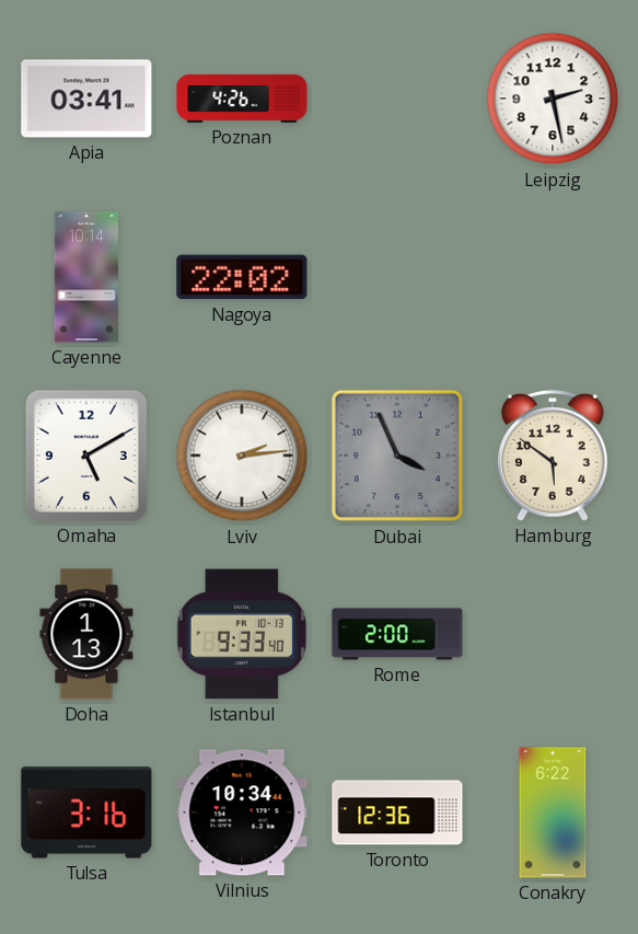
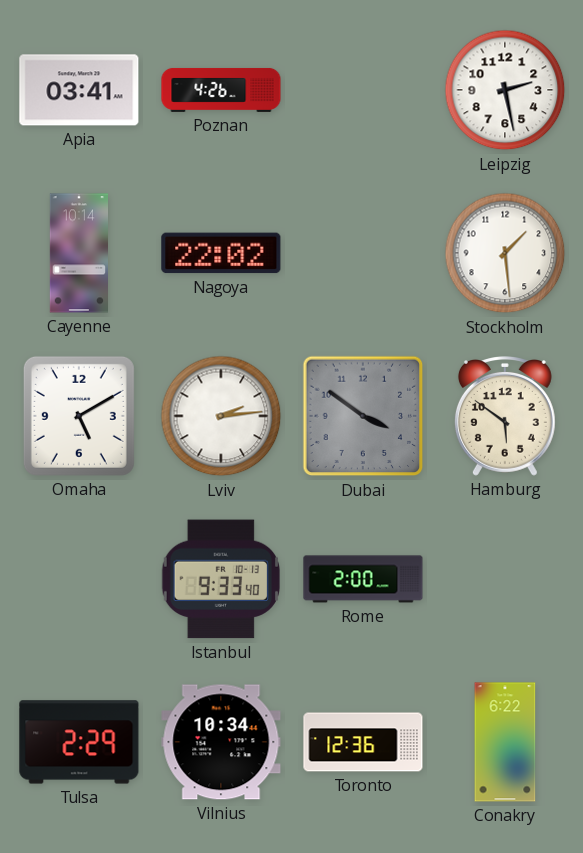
Stockholm: none -> 1:29 (505, 253)
Dubai: 3:56 -> 3:51 (363, 416)
Doha: 1:13 -> none (86, 634)
Tulsa: 3:16 -> 2:29 (79, 742)
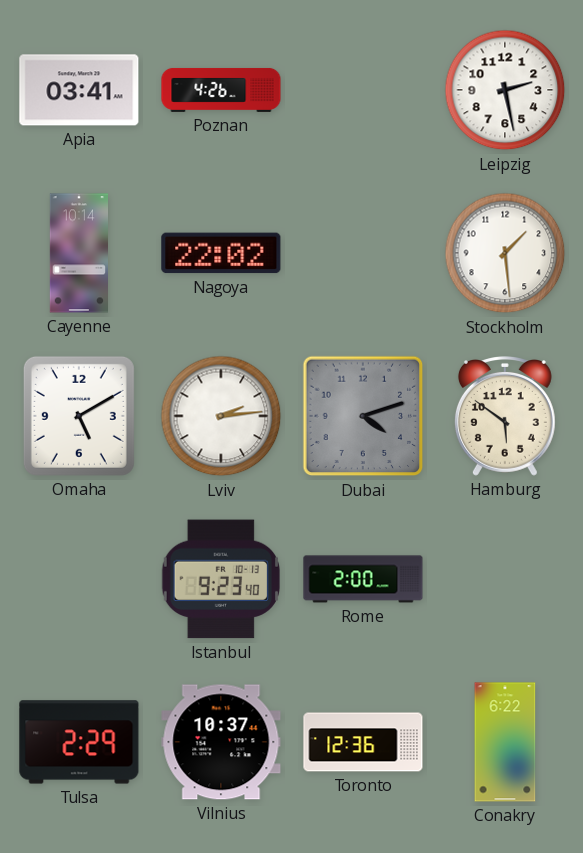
Dubai: 3:51 -> 4:12 (363, 416)
Istanbul: 9:33 -> 9:23 (220, 579)
Vilnius: 10:34 -> 10:37 (221, 742)
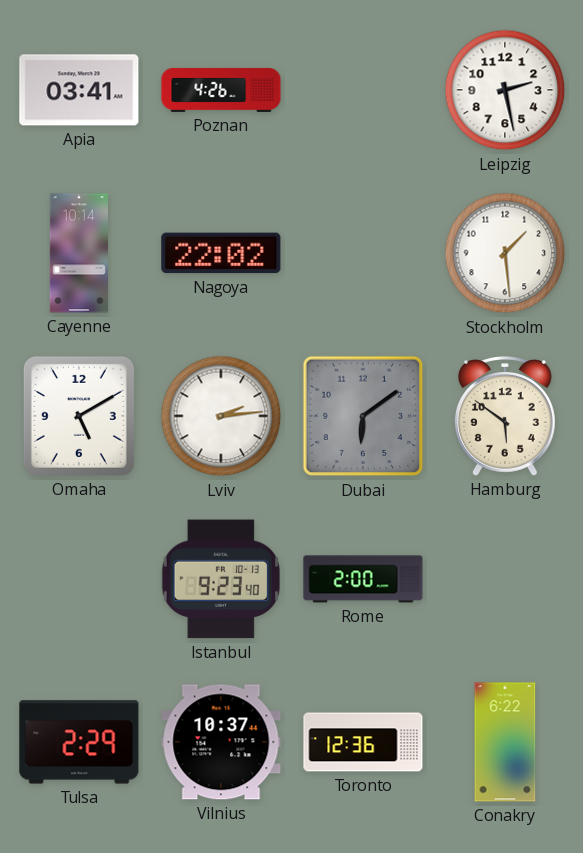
Dubai: 4:12 -> 6:09 (363, 416)
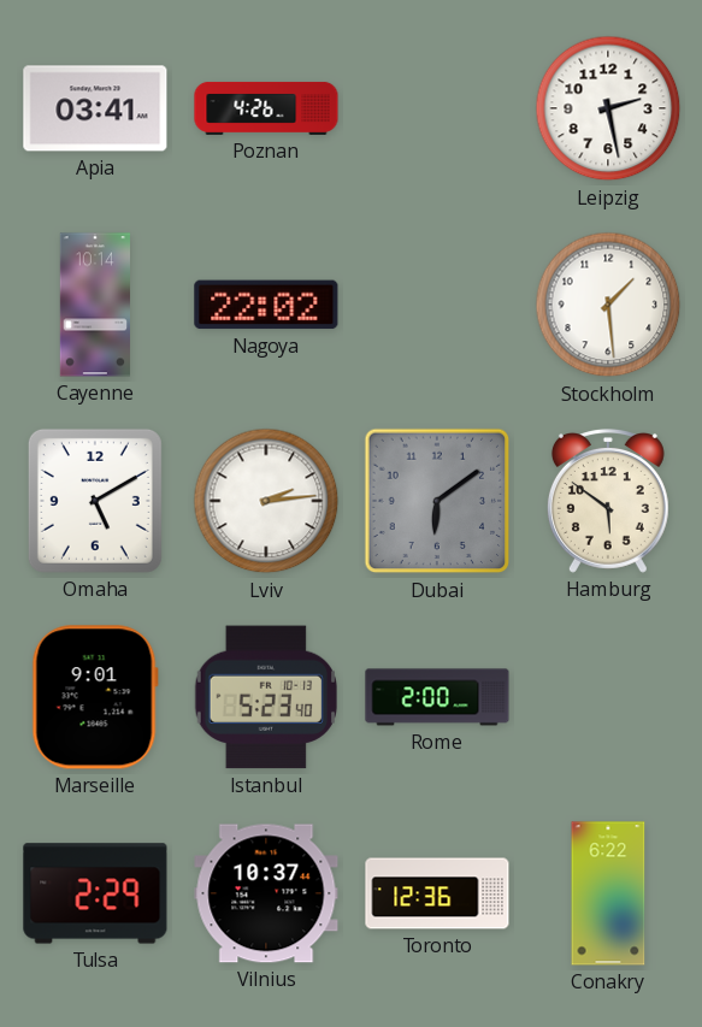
Marseille: none -> 9:01 (95, 697)
Istanbul: 9:23 -> 5:23 (265, 697)
